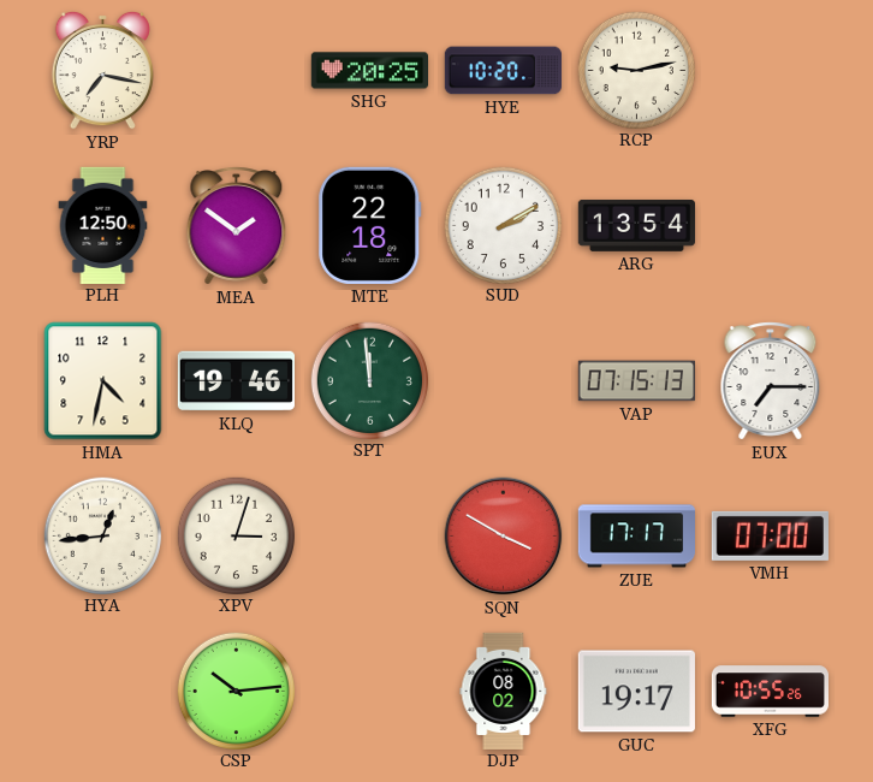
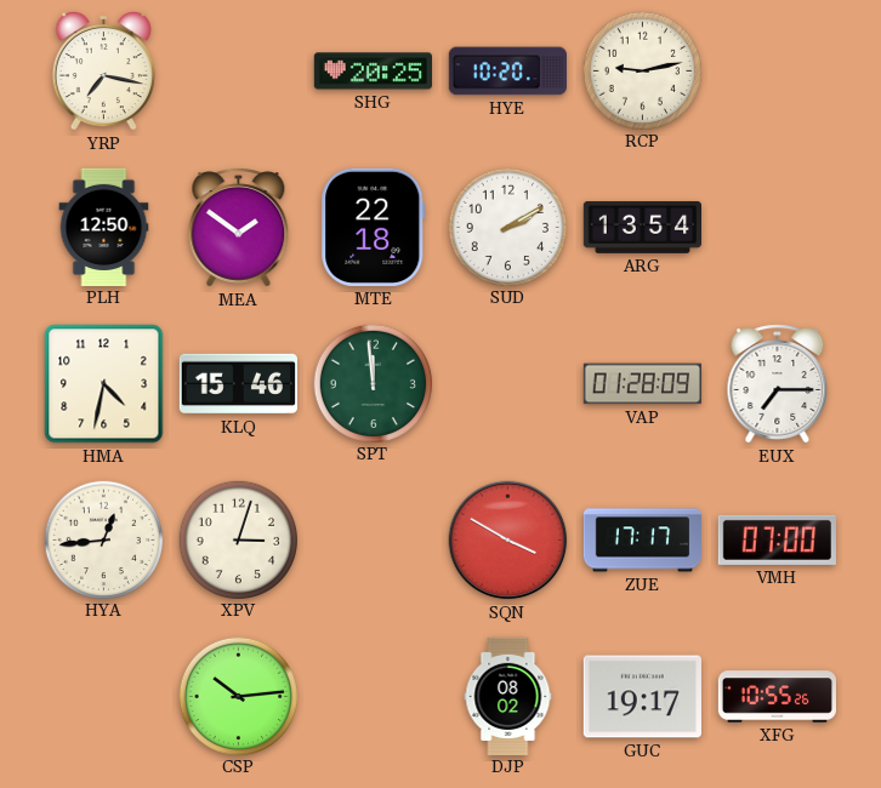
KLQ: 19:46 -> 15:46 (238, 384)
VAP: 07:15 -> 01:28 (642, 384)
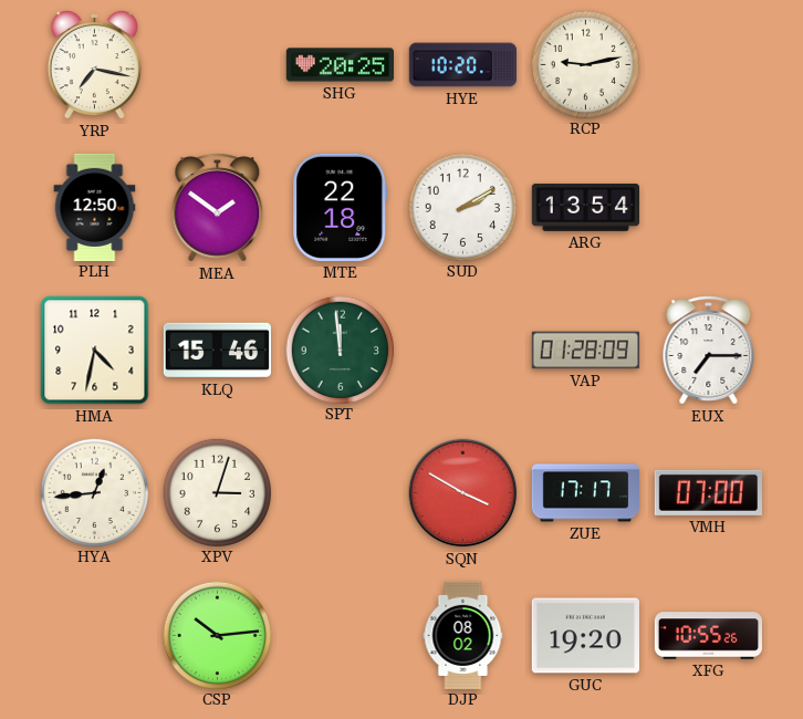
GUC: 19:17 -> 19:20 (585, 636)
